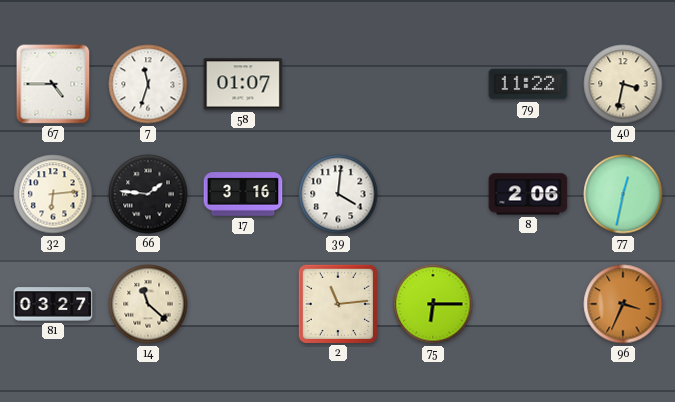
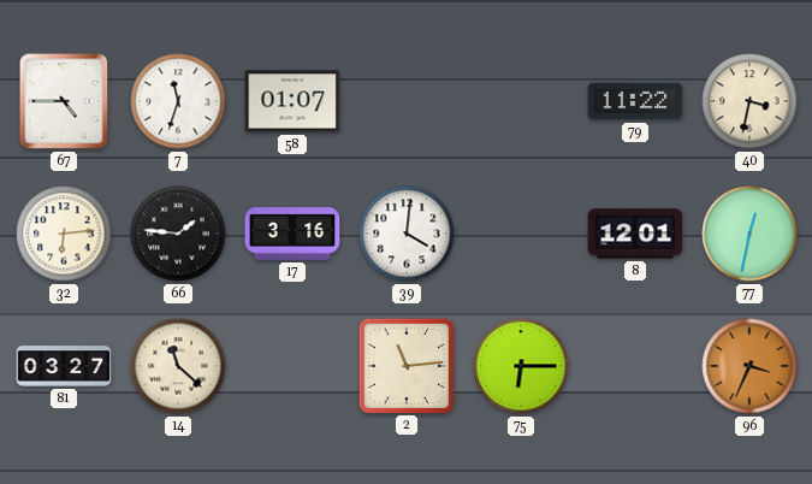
8: 2:06 -> 12:01 (635, 234)
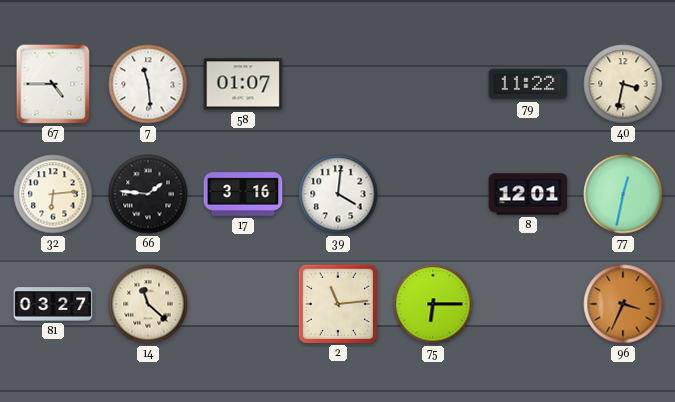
7: 11:33 -> 11:29 (148, 84)
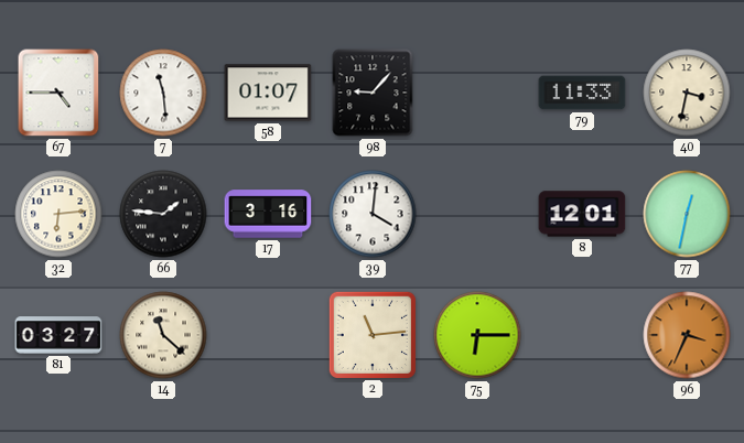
98: none -> 9:07 (373, 93)
79: 11:22 -> 11:33 (582, 93)
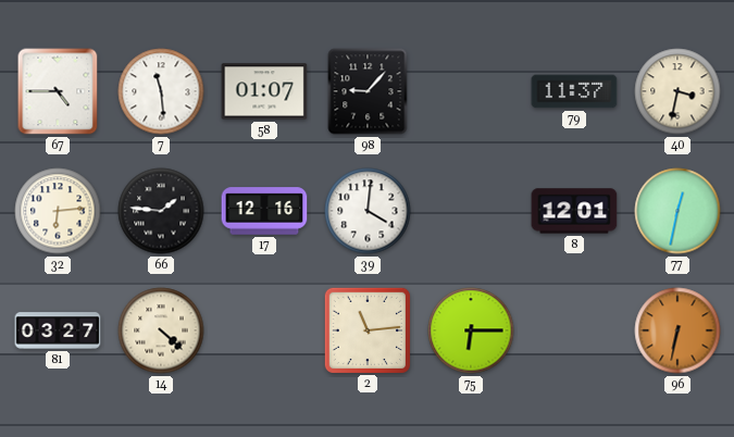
79: 11:33 -> 11:37 (574, 91)
17: 3:16 -> 12:16 (264, 211)
14: 11:22 -> 4:22 (161, 330)
96: 3:34 -> 6:32 (677, 330)
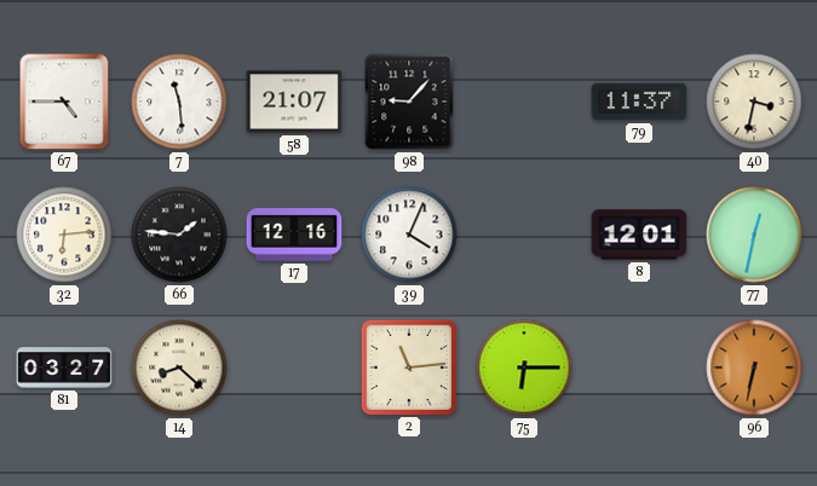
58: 01:07 -> 21:07 (294, 102)
39: 4:01 -> 4:04 (409, 235)
14: 4:22 -> 8:22 (179, 368)
